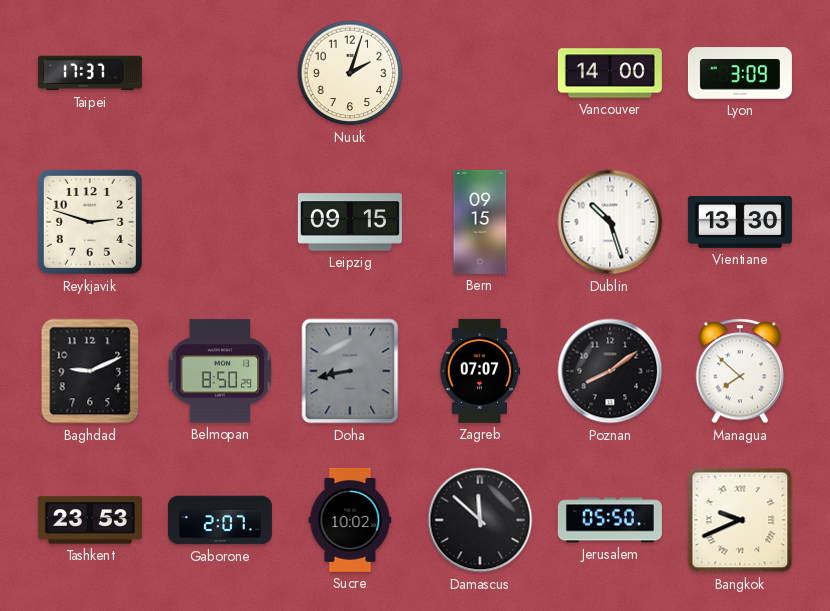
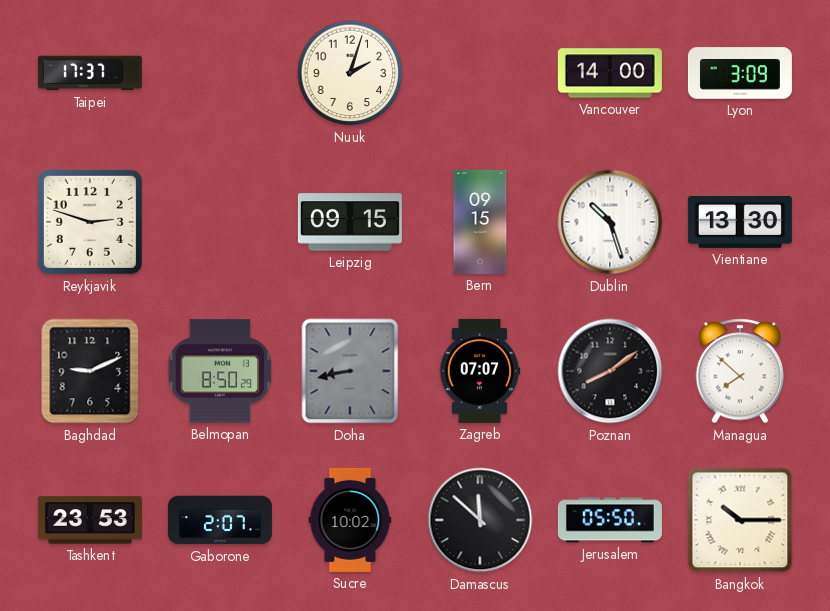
Bangkok: 9:41 -> 10:15 (740, 520)
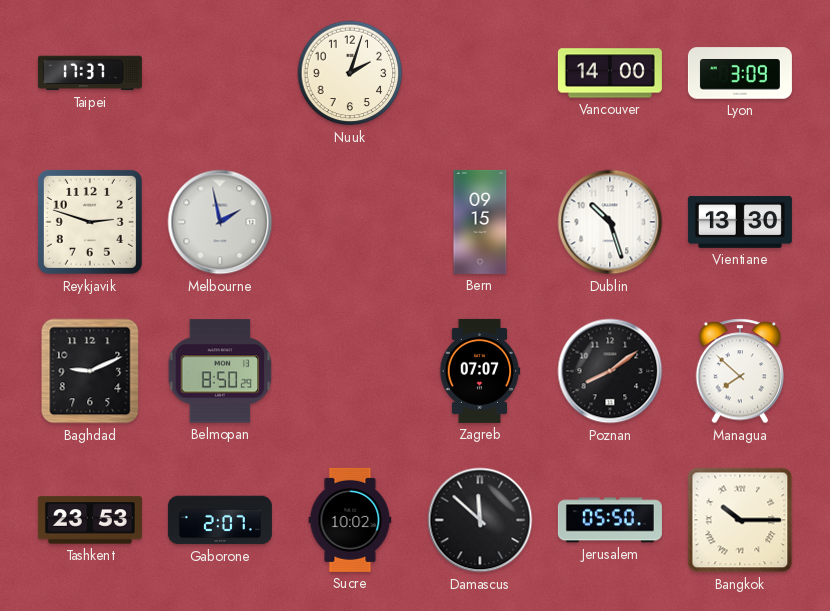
Melbourne: none -> 1:58 (220, 222)
Leipzig: 09:15 -> none (350, 222)
Doha: 8:43 -> none (350, 371)
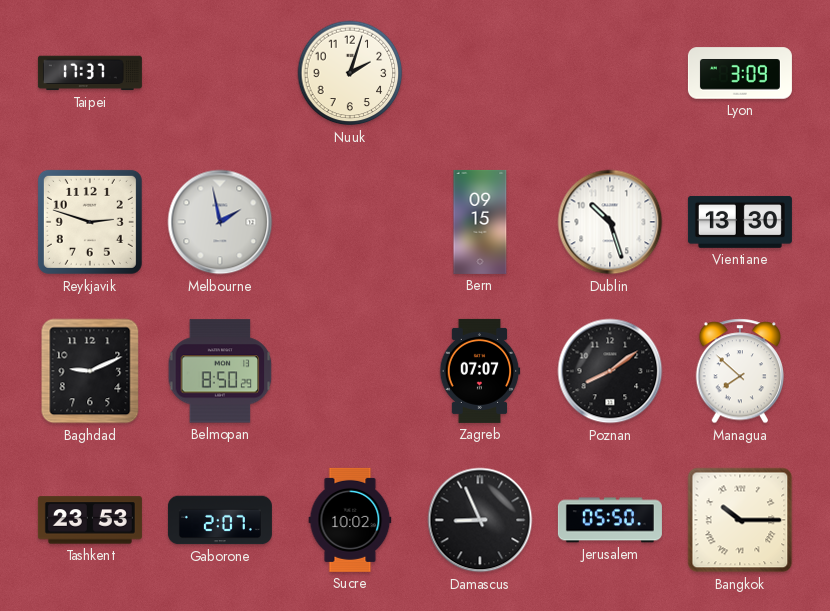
Vancouver: 14:00 -> none (610, 73)
Damascus: 11:52 -> 8:56 (480, 520)
